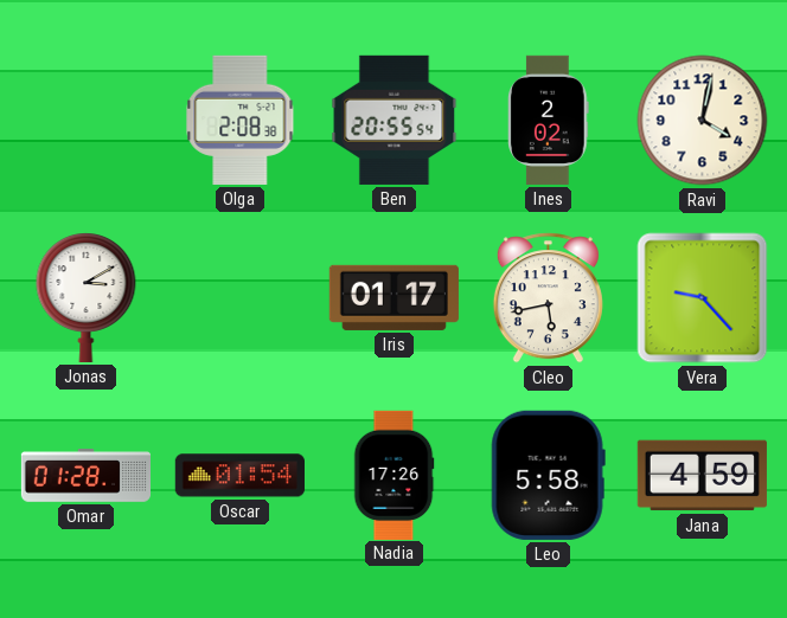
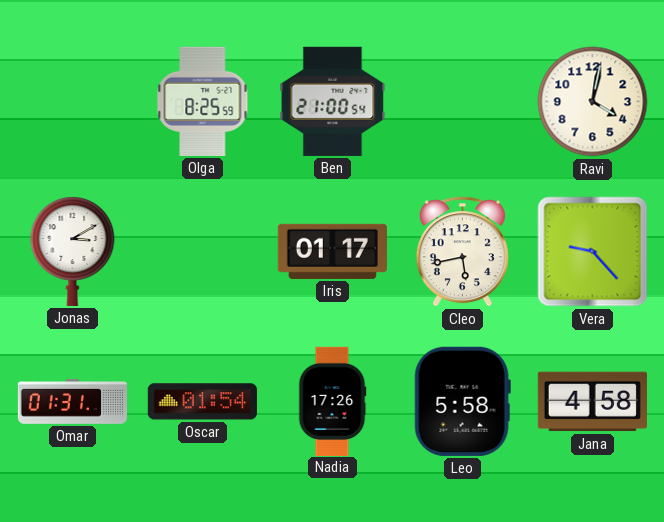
Olga: 2:08 -> 8:25 (203, 101)
Ben: 20:55 -> 21:00 (333, 101)
Ines: 2:02 -> none (549, 120)
Omar: 01:28 -> 01:31 (72, 402)
Jana: 4:59 -> 4:58 (592, 402)
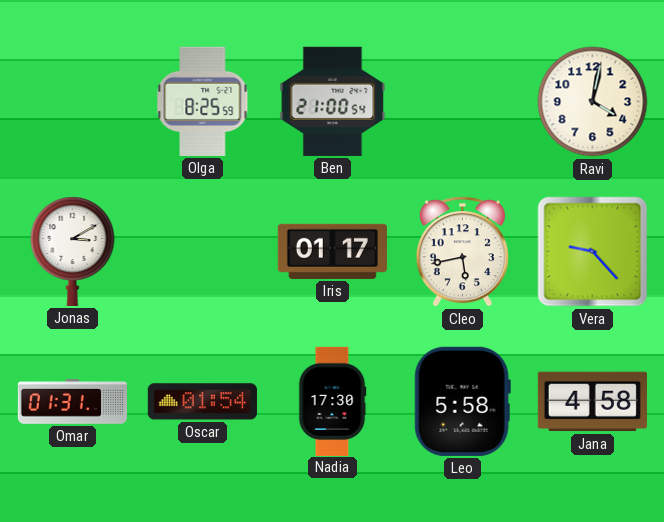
Nadia: 17:26 -> 17:30 (332, 401)
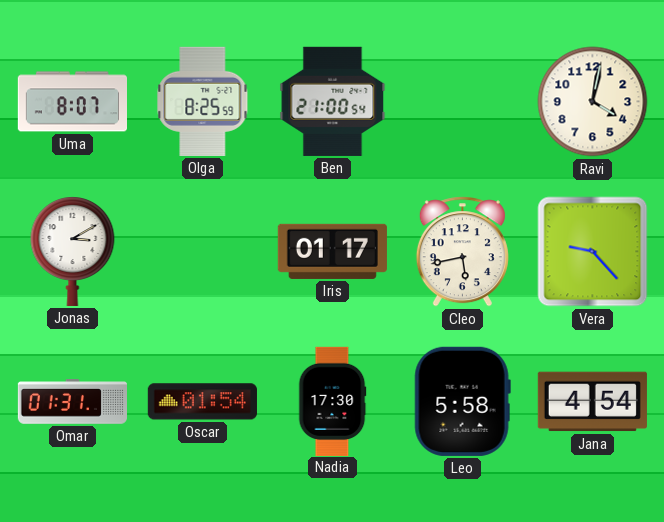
Uma: none -> 8:07 (72, 102)
Jana: 4:58 -> 4:54 (592, 402)
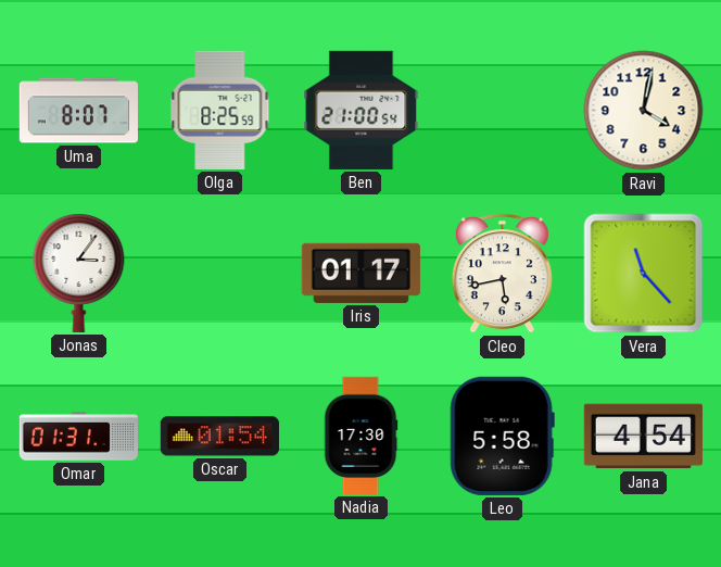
Jonas: 3:10 -> 3:06 (79, 274)
Vera: 9:23 -> 11:23 (644, 274)
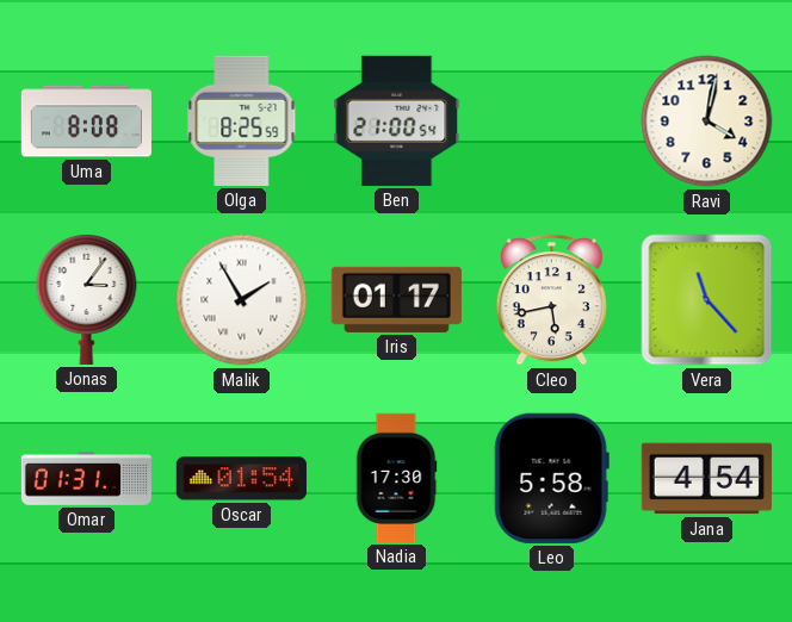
Uma: 8:07 -> 8:08 (86, 122)
Malik: none -> 1:55 (242, 300)
